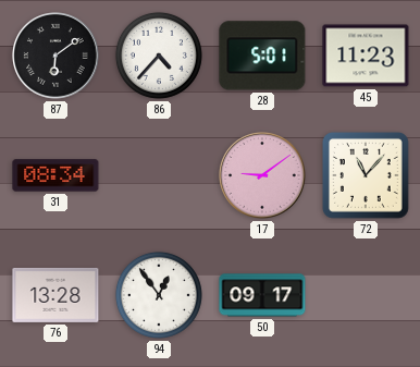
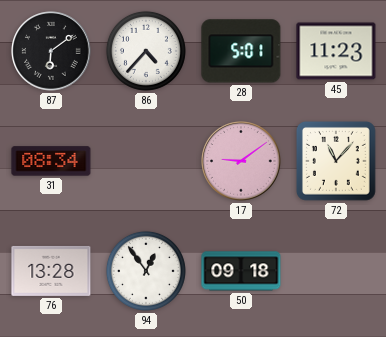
50: 09:17 -> 09:18 (241, 271)
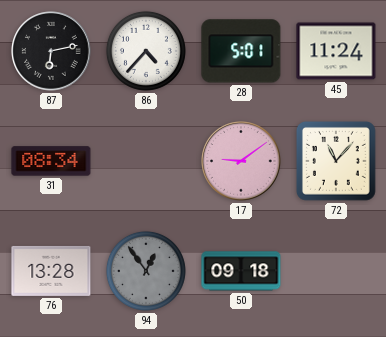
87: 6:09 -> 6:13 (51, 51)
45: 11:23 -> 11:24 (336, 51)
94 dial: white -> grey (146, 271)
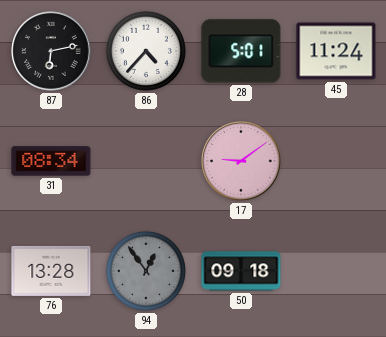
72: 11:07 -> none (336, 161)
